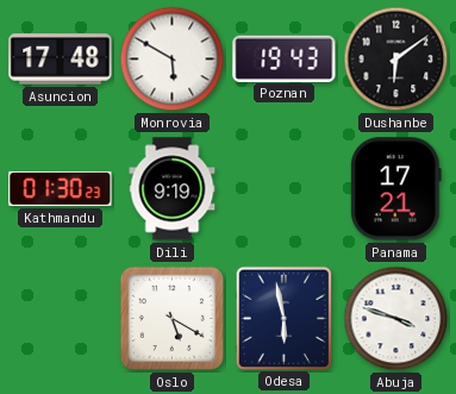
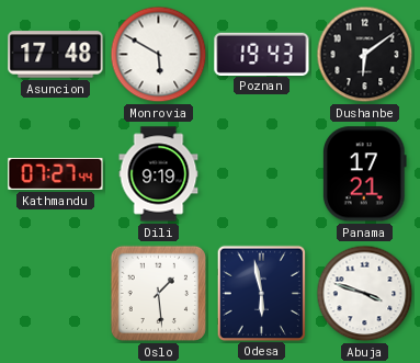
Kathmandu: 01:30 -> 07:27 (56, 173)
Oslo: 5:20 -> 1:29 (158, 293)
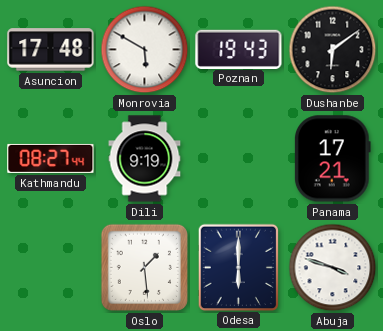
Kathmandu: 07:27 -> 08:27 (51, 158)
Odesa: 5:58 -> 6:00 (238, 267)
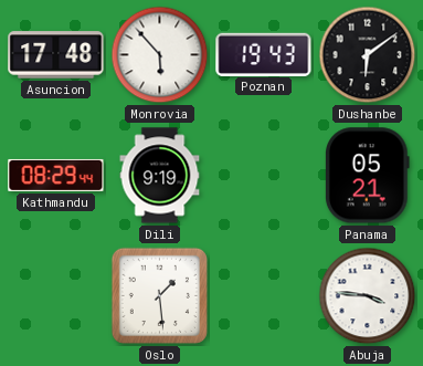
Monrovia: 5:50 -> 5:53 (160, 55)
Kathmandu: 08:27 -> 08:29 (56, 175)
Panama: 17:21 -> 05:21 (367, 176)
Odesa: 6:00 -> none (238, 267)
Abuja: 3:48 -> 3:46 (368, 296)
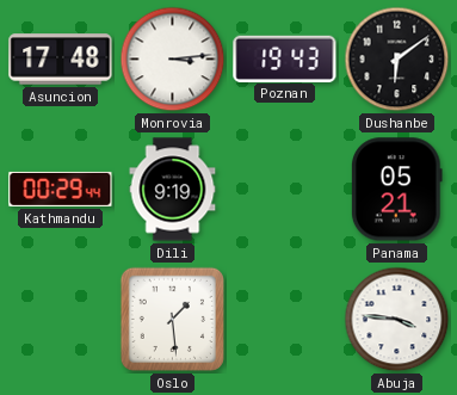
Monrovia: 5:53 -> 3:14 (173, 60)
Kathmandu: 08:29 -> 00:29 (61, 189)
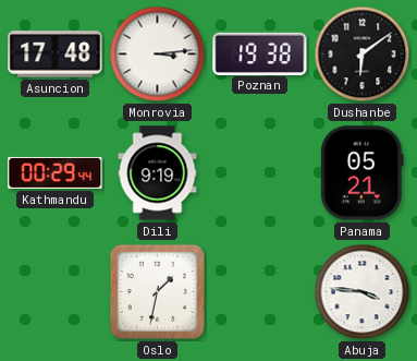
Poznan: 19:43 -> 19:38 (260, 53)
Oslo: 1:29 -> 1:32 (157, 291)
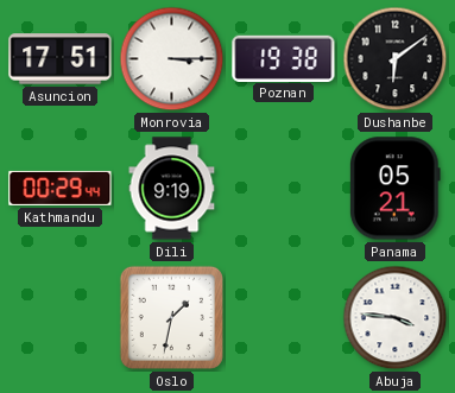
Asuncion: 17:48 -> 17:51 (61, 59)
Monrovia: 3:14 -> 3:15 (172, 59)
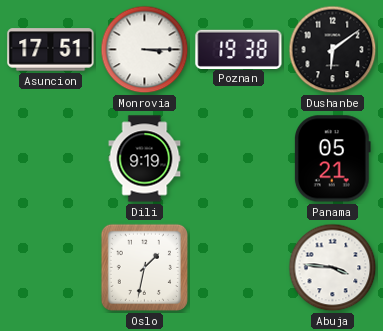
Kathmandu: 00:29 -> none (61, 188)
